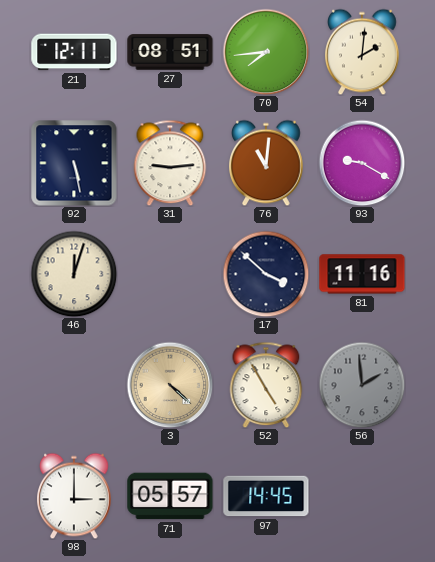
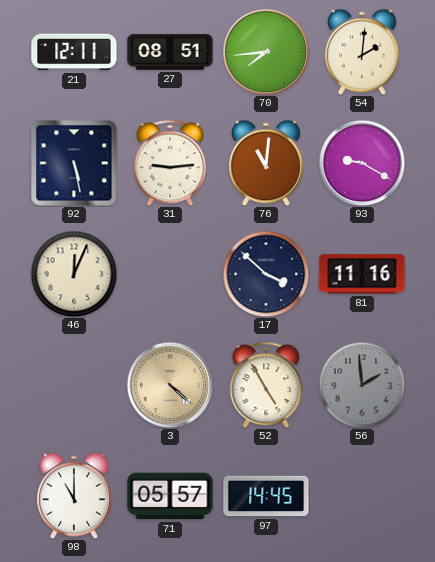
46: 12:03 -> 12:04 (74, 274)
98: 3:00 -> 11:00 (75, 496)
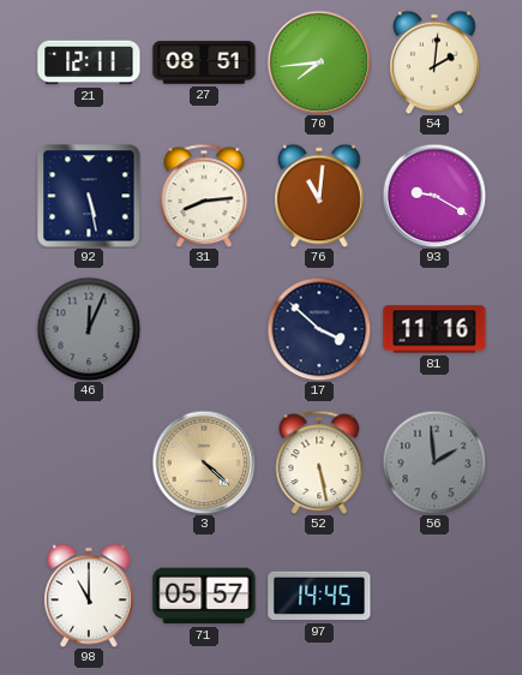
31: 9:14 -> 8:14 (204, 196)
46 dial: cream -> grey (89, 329)
52: 4:55 -> 5:28 (319, 462)
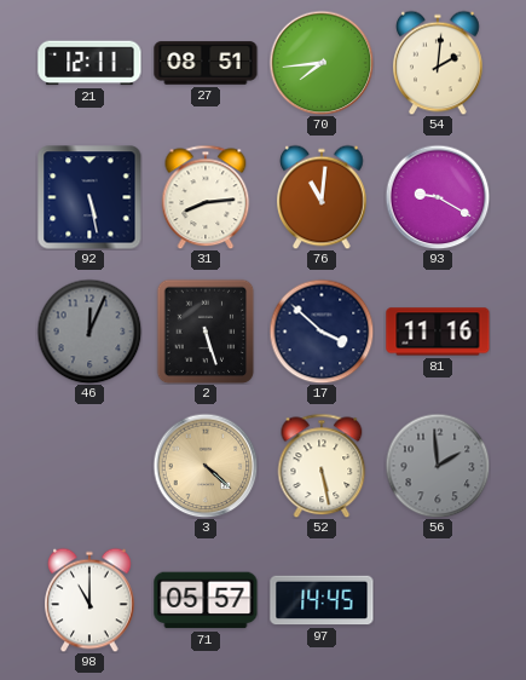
2: none -> 5:27 (206, 332)
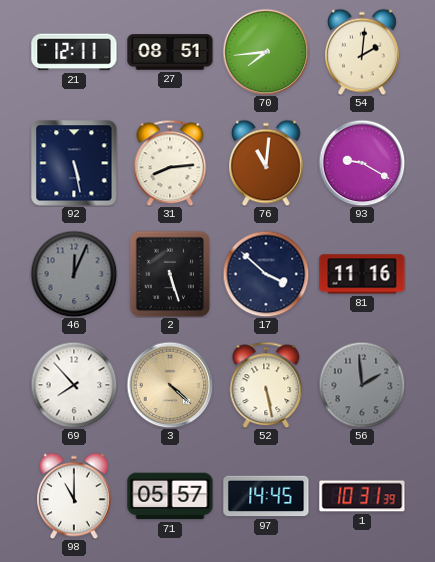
69: none -> 7:53 (74, 385)
1: none -> 10:31 (362, 496)
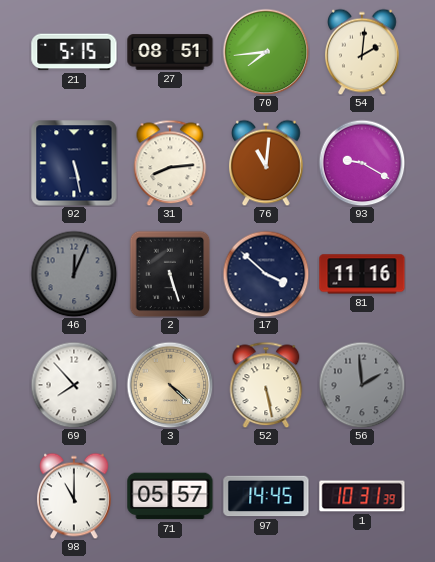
21: 12:11 -> 5:15 (74, 52)
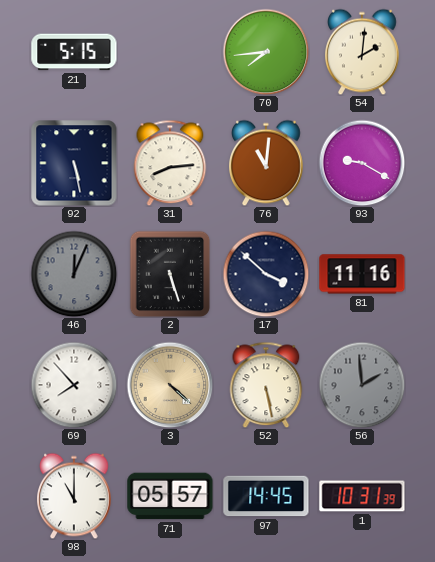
27: 08:51 -> none (170, 52)
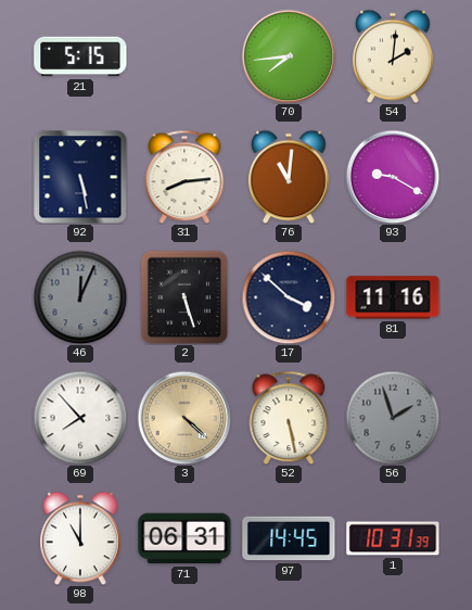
56: 1:59 -> 1:57 (393, 418)
71: 05:57 -> 06:31 (184, 538)
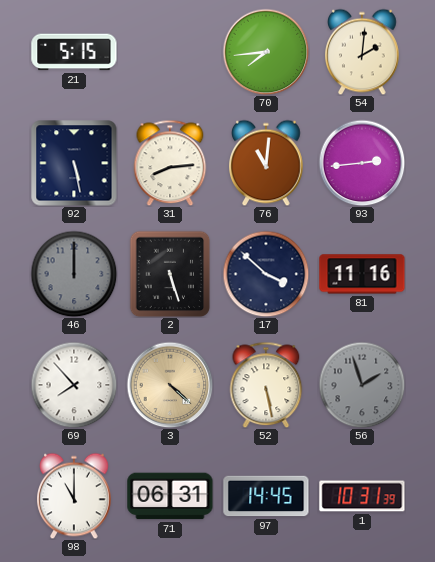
93: 9:20 -> 2:44 (362, 163)
46: 12:04 -> 12:00 (74, 274)
